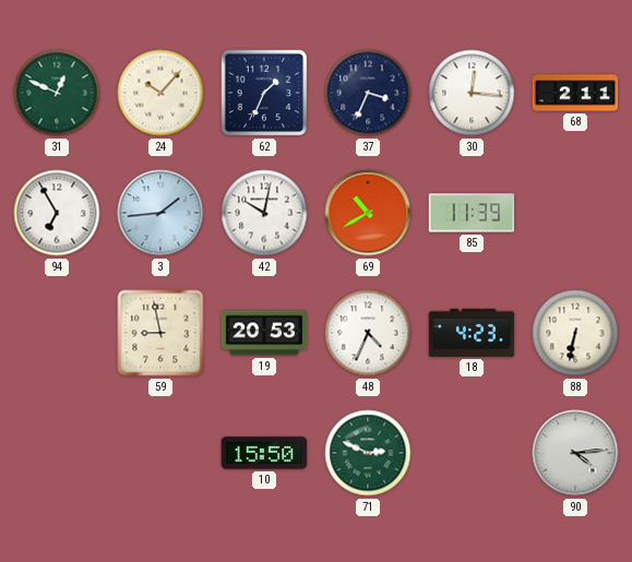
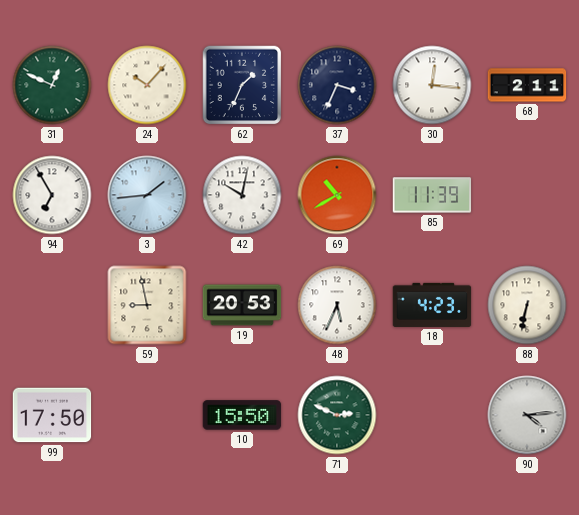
48: 4:34 -> 5:34 (337, 305)
99: none -> 17:50 (52, 415)
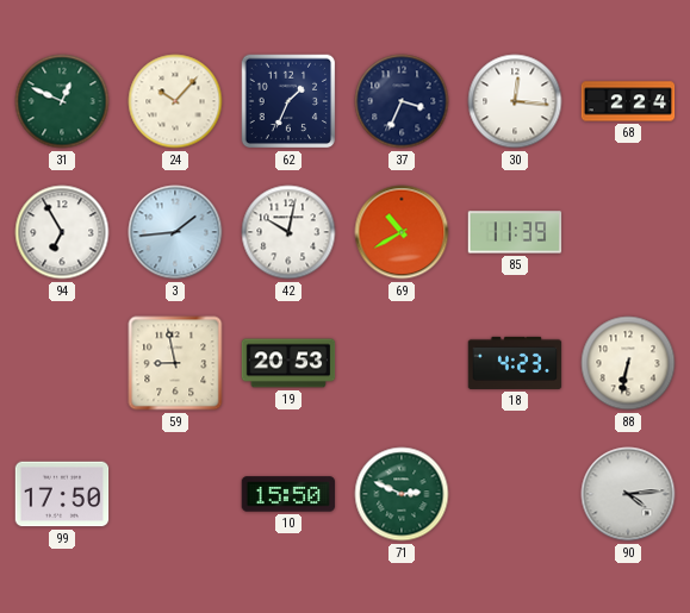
68: 2:11 -> 2:24 (628, 101)
48: 5:34 -> none (337, 305)
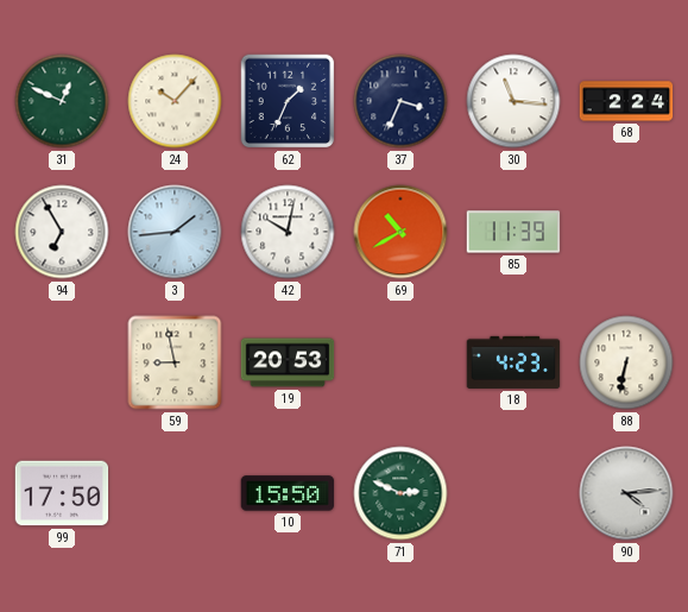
30: 12:16 -> 11:16 (513, 101)
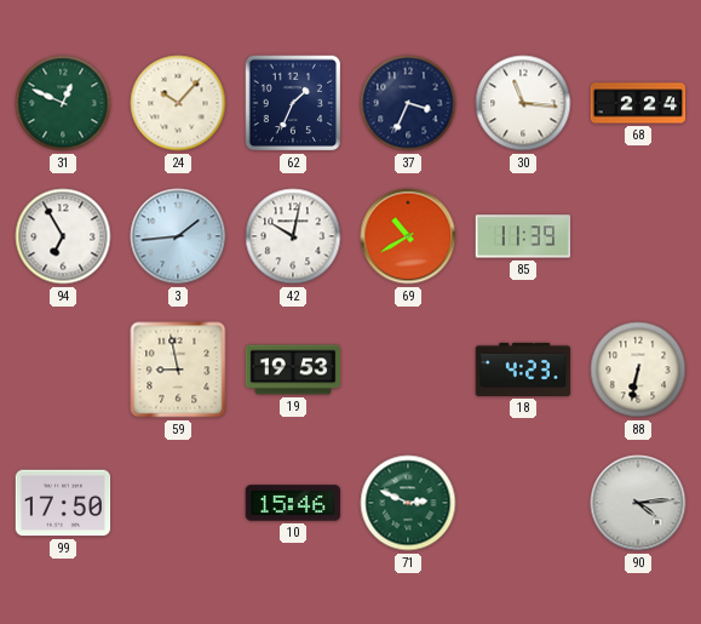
19: 20:53 -> 19:53 (293, 370)
10: 15:50 -> 15:46 (293, 503)
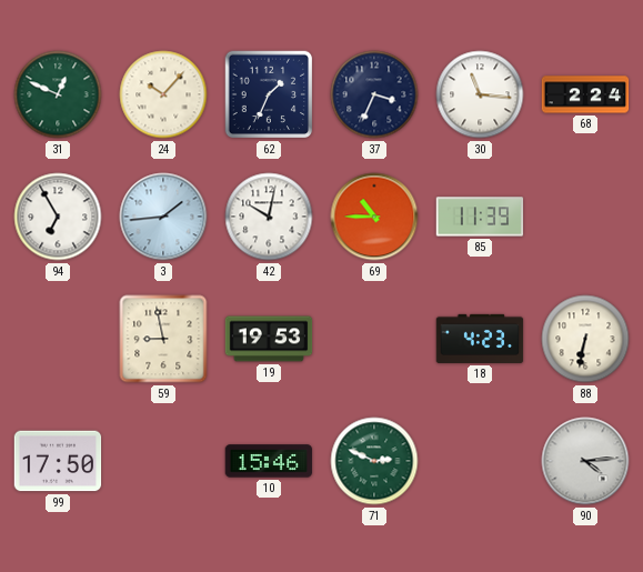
69: 10:40 -> 10:45 (374, 217)
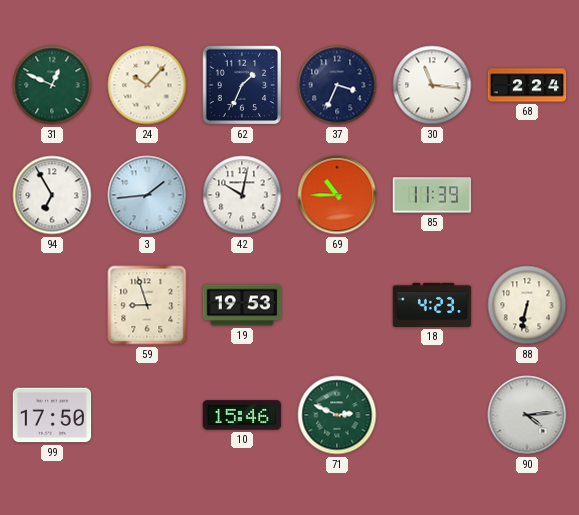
59: 8:58 -> 8:57 (147, 305)
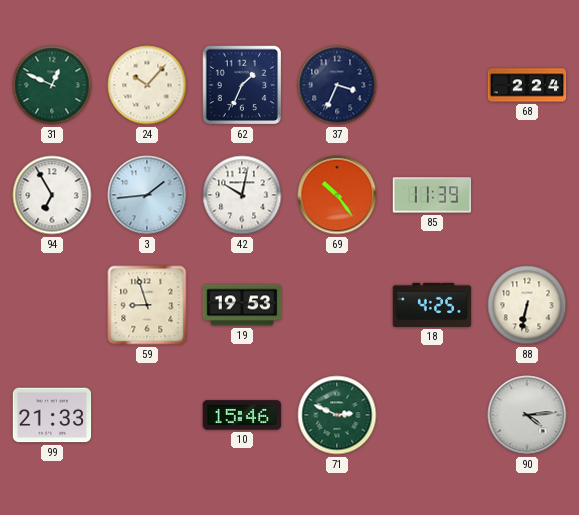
30: 11:16 -> none (432, 85)
69: 10:45 -> 10:24 (337, 195)
18: 4:23 -> 4:25 (432, 305)
99: 17:50 -> 21:33 (52, 415)
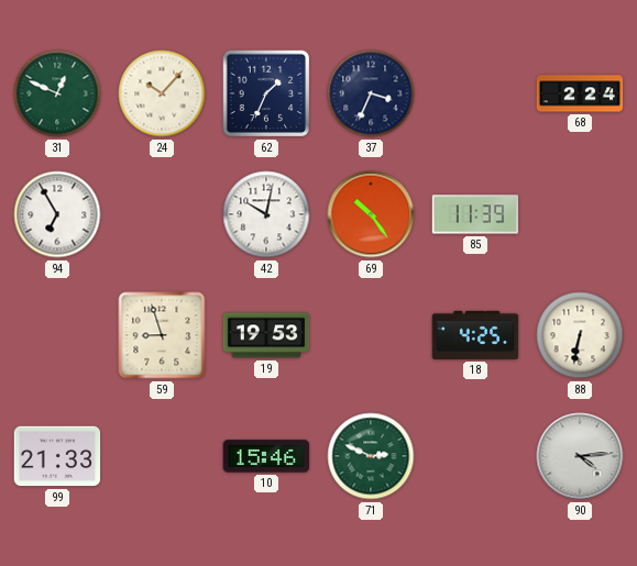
3: 1:44 -> none (147, 195)
